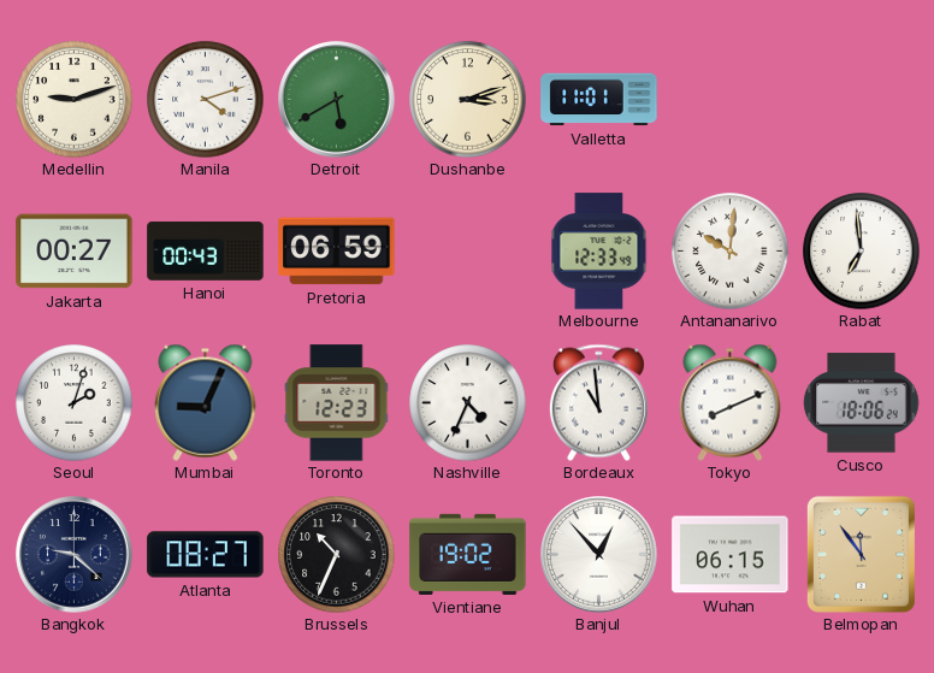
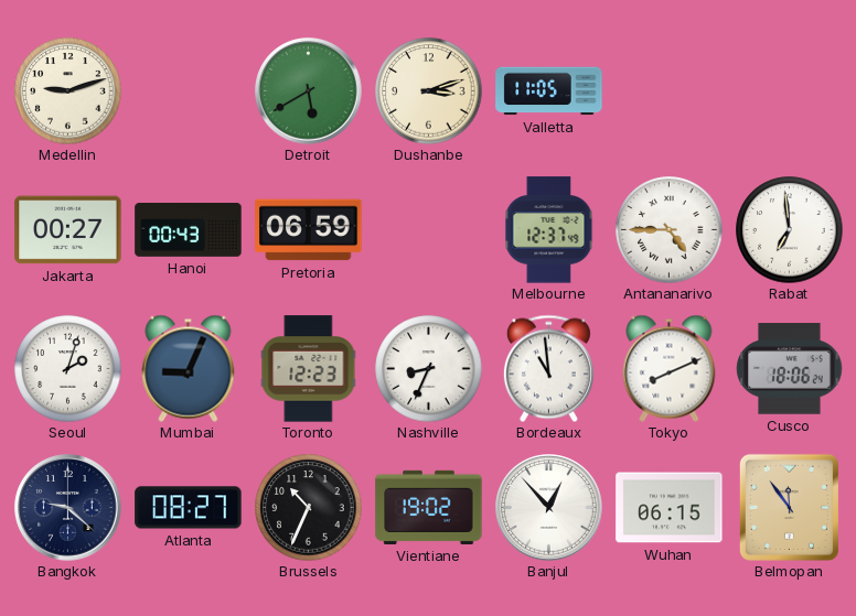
Manila: 4:12 -> none (206, 100)
Valletta: 11:01 -> 11:05 (549, 91)
Melbourne: 12:33 -> 12:37 (549, 230)
Antananarivo: 10:01 -> 4:45 (670, 230)
Nashville: 4:34 -> 8:34 (429, 369)
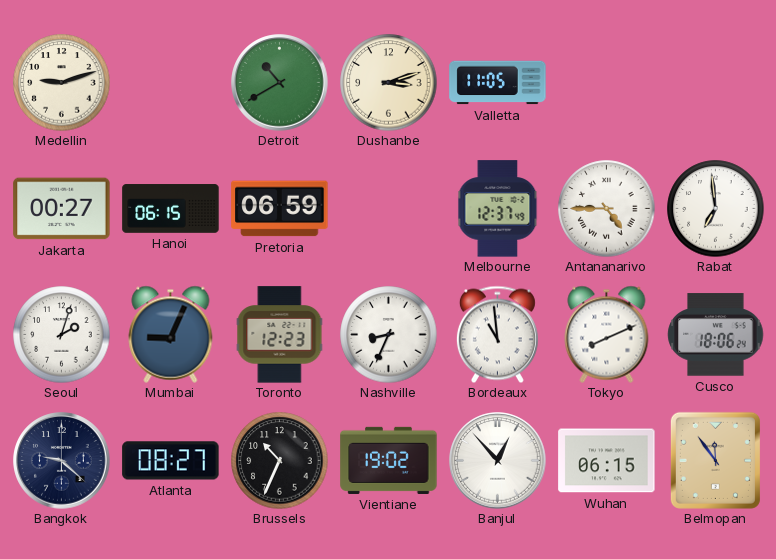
Detroit: 5:40 -> 10:40 (280, 83)
Hanoi: 00:43 -> 06:15 (171, 209)
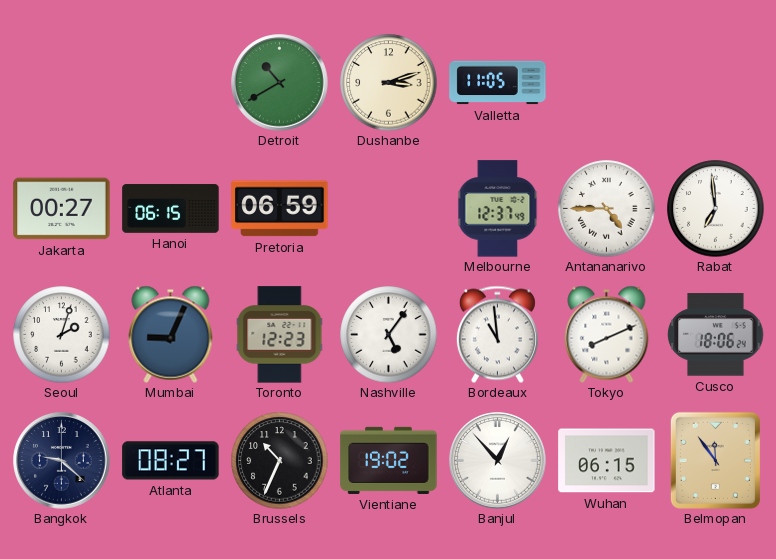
Medellin: 9:12 -> none (62, 83)
Nashville: 8:34 -> 5:06 (389, 335)
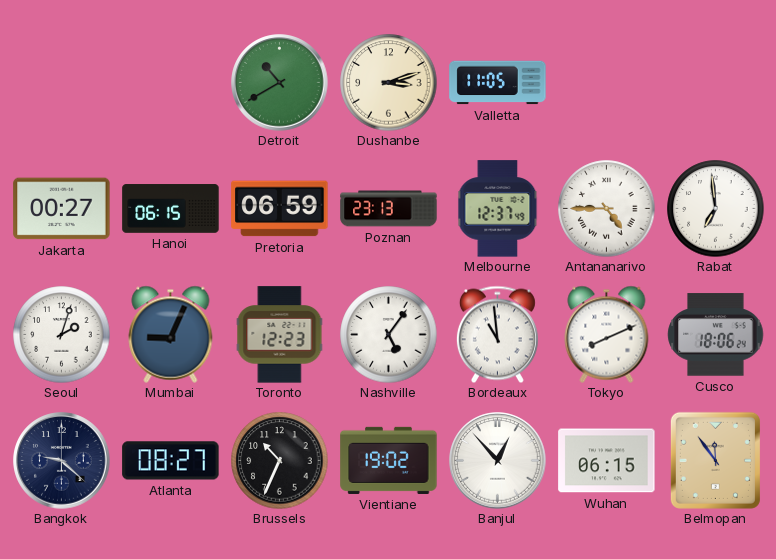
Poznan: none -> 23:13 (389, 209)
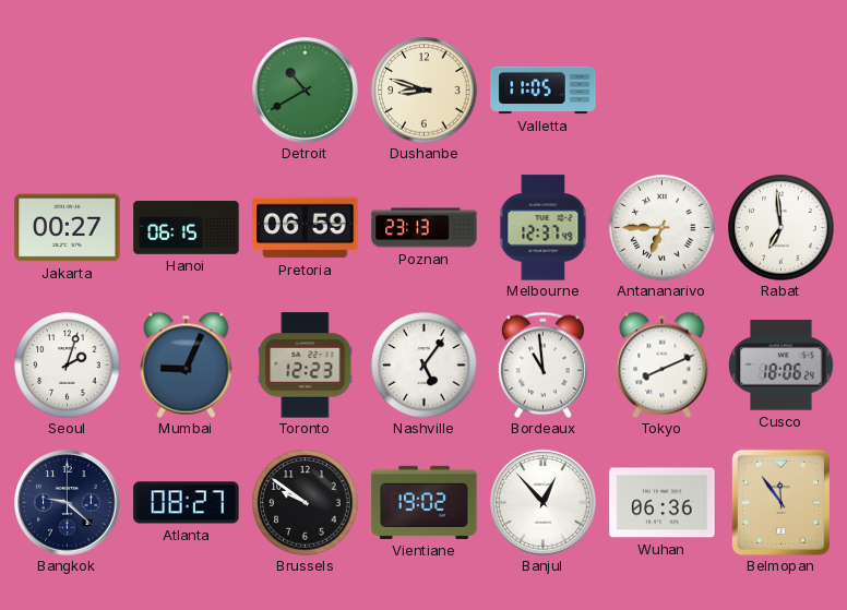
Dushanbe: 3:12 -> 8:48 (425, 91)
Antananarivo: 4:45 -> 6:45 (663, 228)
Brussels: 10:34 -> 9:51 (306, 503)
Wuhan: 06:15 -> 06:36 (663, 503)
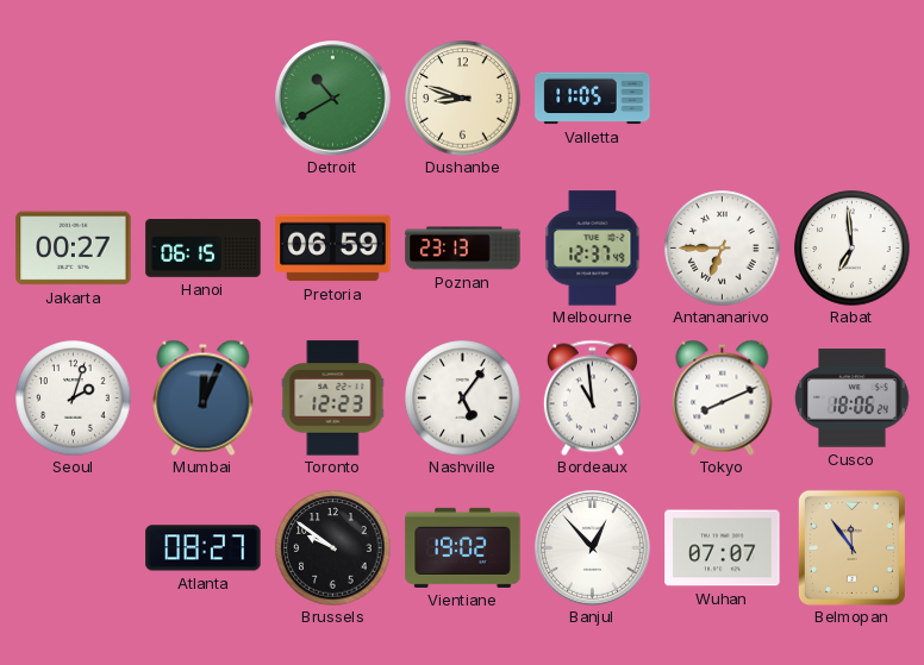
Mumbai: 9:04 -> 12:04 (204, 397)
Bangkok: 9:22 -> none (68, 503)
Wuhan: 06:36 -> 07:07 (723, 548)
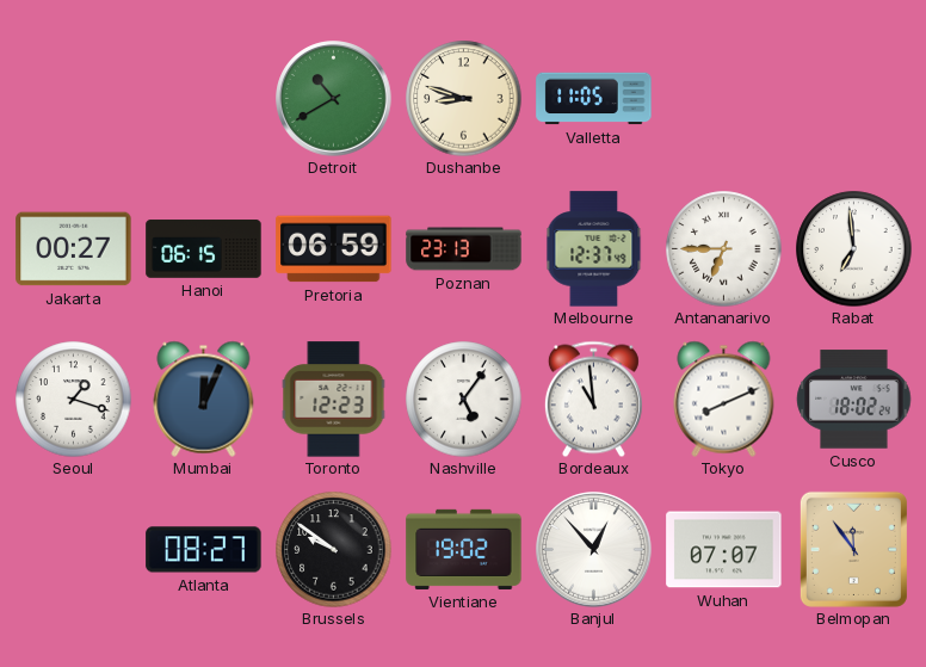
Seoul: 2:03 -> 1:18 (74, 400)
Cusco: 18:06 -> 18:02 (854, 400)
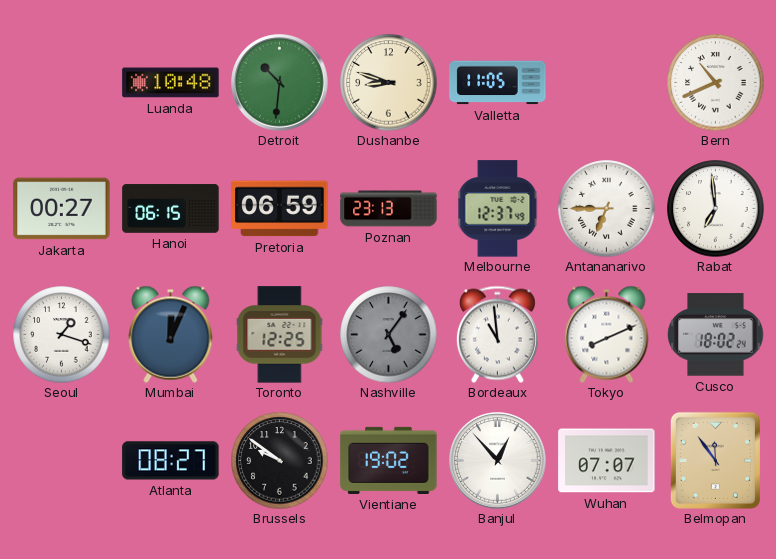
Luanda: none -> 10:48 (171, 83)
Detroit: 10:40 -> 10:31 (280, 83)
Bern: none -> 10:41 (716, 83)
Toronto: 12:23 -> 12:25 (280, 335)
Nashville dial: white -> grey (389, 335)
